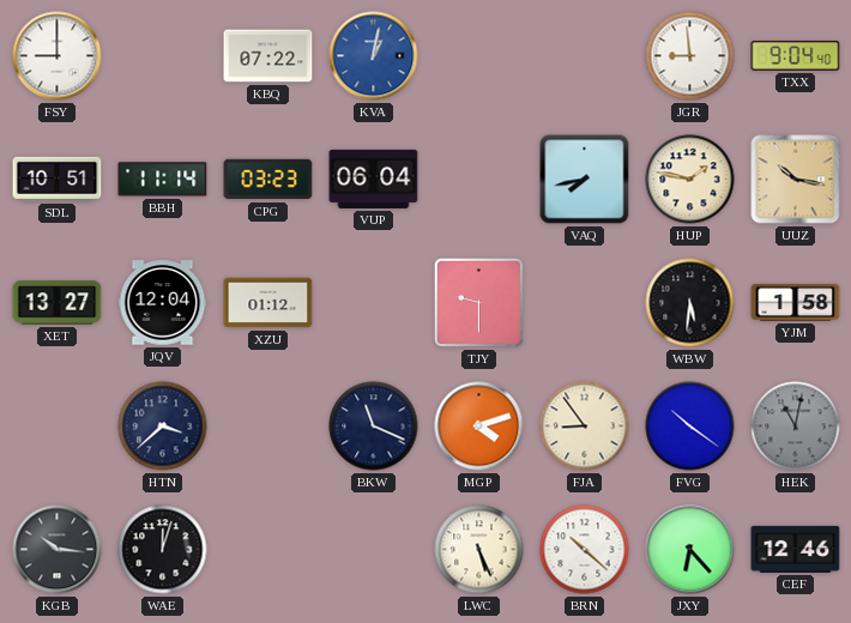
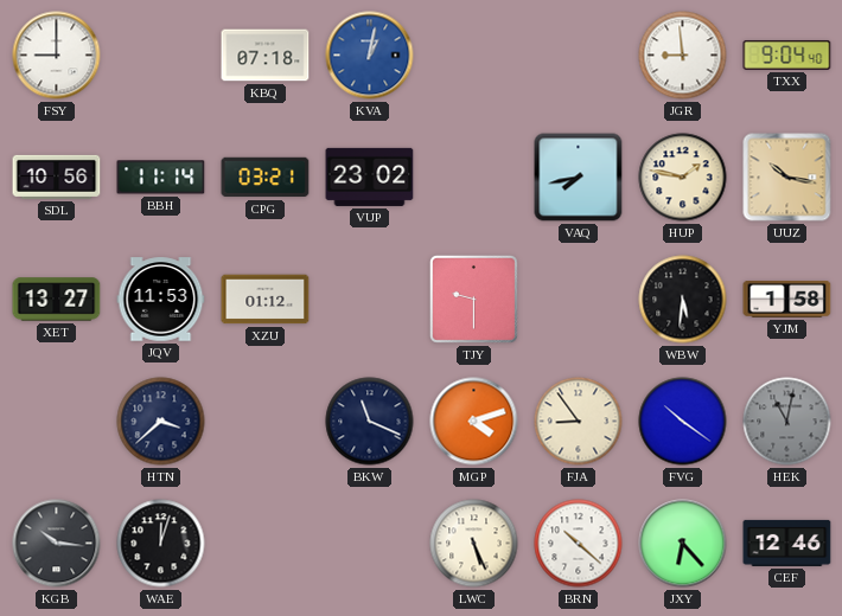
KBQ: 07:22 -> 07:18 (266, 56)
SDL: 10:51 -> 10:56 (57, 177)
CPG: 03:23 -> 03:21 (266, 178)
VUP: 06:04 -> 23:02 (370, 177)
JQV: 12:04 -> 11:53 (161, 300)
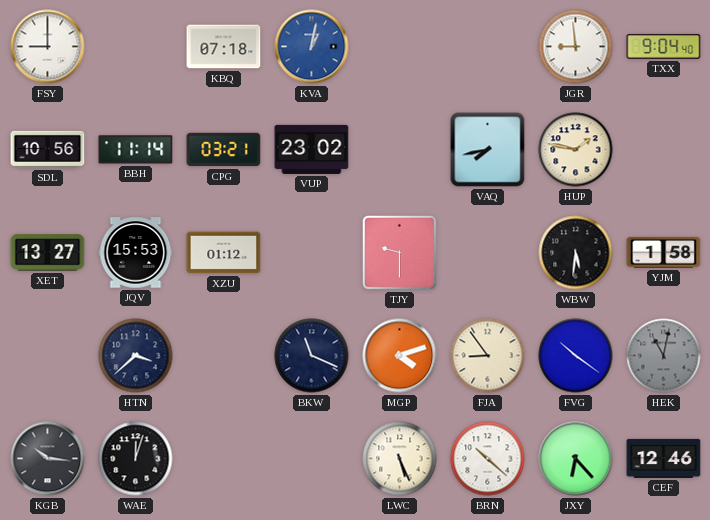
UUZ: 10:17 -> none (787, 178)
JQV: 11:53 -> 15:53 (136, 253)
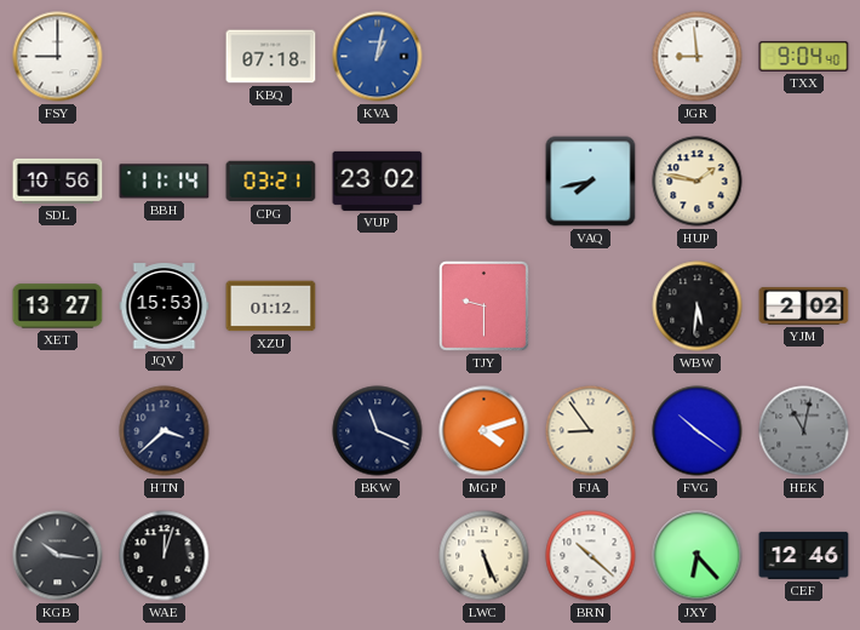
YJM: 1:58 -> 2:02 (804, 305)
